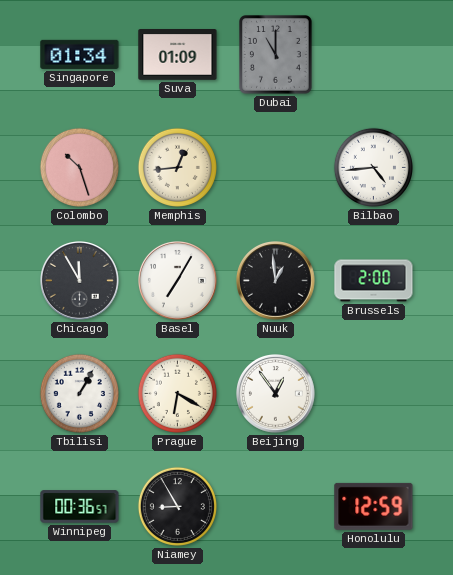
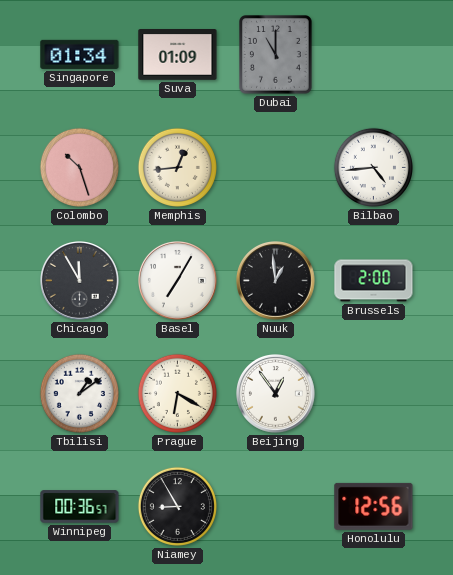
Tbilisi: 1:05 -> 1:09 (79, 393)
Honolulu: 12:59 -> 12:56 (374, 506)
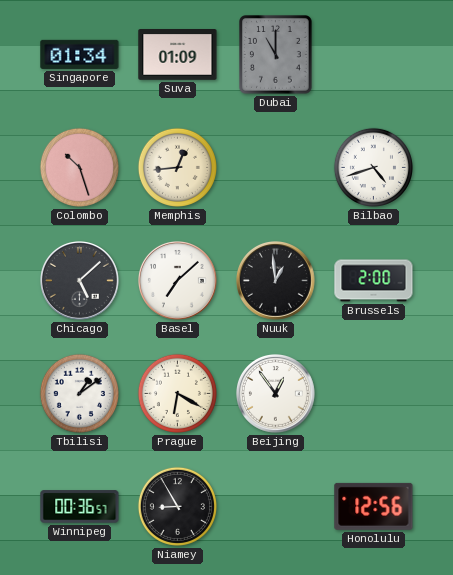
Bilbao: 4:44 -> 4:42 (373, 167)
Chicago: 11:55 -> 5:08 (80, 281)
Basel: 7:05 -> 7:08 (178, 281)
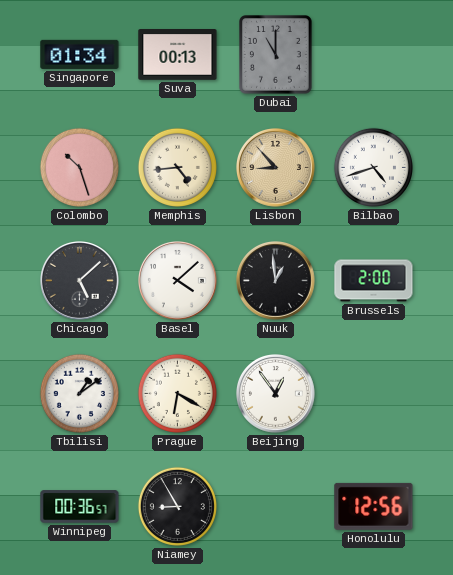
Suva: 01:09 -> 00:13 (178, 55)
Memphis: 12:44 -> 4:44 (177, 167)
Lisbon: none -> 8:53 (276, 168)
Basel: 7:08 -> 4:08 (178, 281)
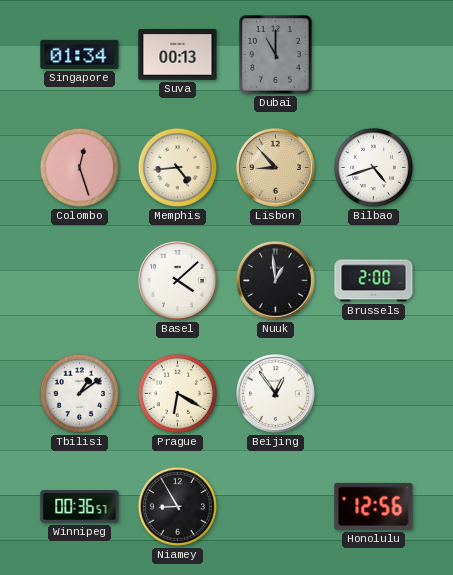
Colombo: 10:27 -> 12:27 (79, 167)
Chicago: 5:08 -> none (80, 281)
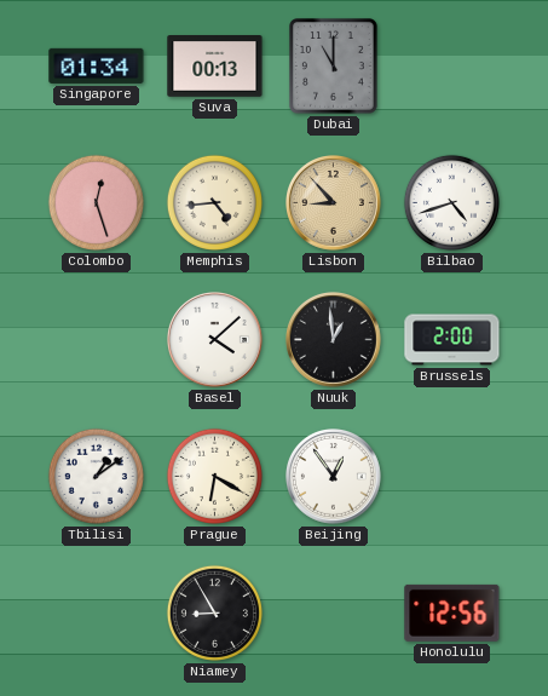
Winnipeg: 00:36 -> none (80, 507)
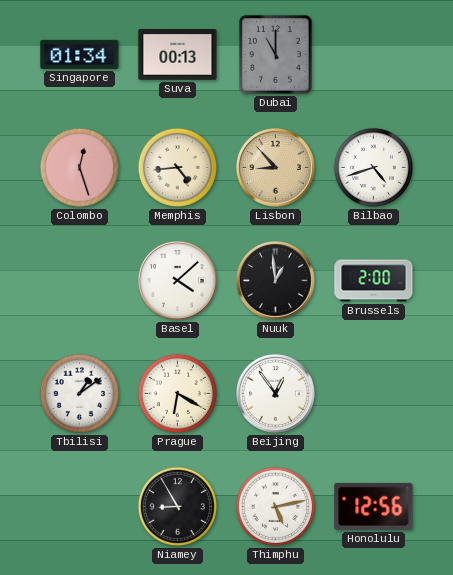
Thimphu: none -> 5:13 (275, 506)
